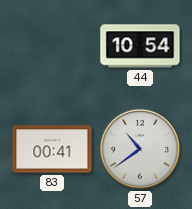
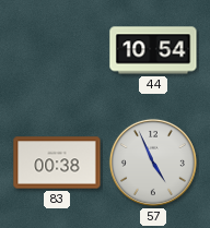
83: 00:41 -> 00:38 (57, 163)
57: 10:39 -> 4:56 (153, 163)
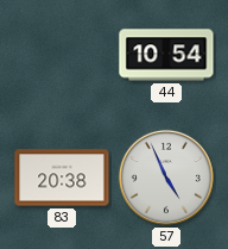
83: 00:38 -> 20:38 (62, 178)
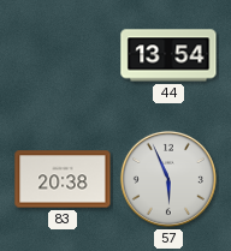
44: 10:54 -> 13:54 (168, 55)
57: 4:56 -> 5:56 (168, 179)
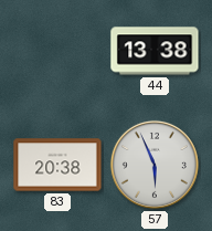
44: 13:54 -> 13:38 (155, 51)
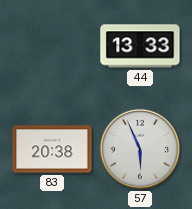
44: 13:38 -> 13:33 (140, 46)
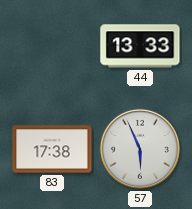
83: 20:38 -> 17:38 (52, 149)
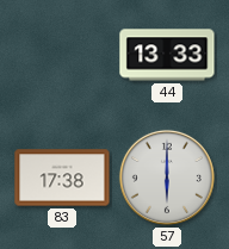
57: 5:56 -> 6:00 (167, 178)
